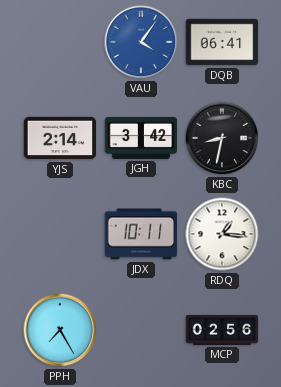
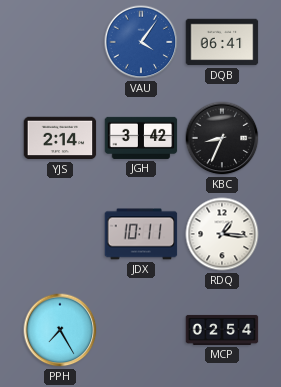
KBC: 8:32 -> 8:34 (222, 138)
MCP: 02:56 -> 02:54 (222, 330)
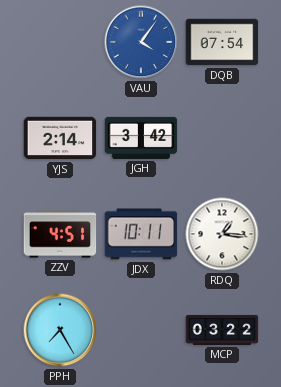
DQB: 06:41 -> 07:54 (222, 42)
KBC: 8:34 -> none (222, 138)
ZZV: none -> 4:51 (60, 234)
MCP: 02:54 -> 03:22 (222, 330)
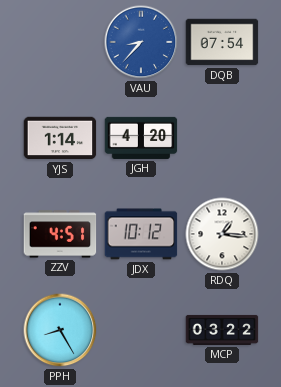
VAU: 4:06 -> 8:37 (141, 42)
YJS: 2:14 -> 1:14 (60, 138)
JGH: 3:42 -> 4:20 (141, 138)
JDX: 10:11 -> 10:12 (141, 234)
PPH: 7:25 -> 8:25 (60, 330)
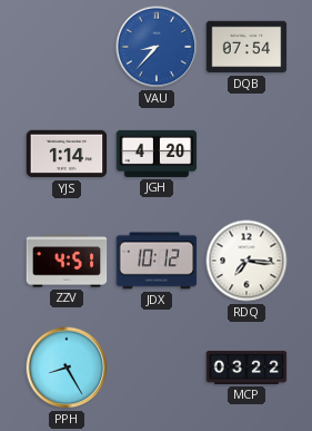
RDQ: 1:16 -> 7:16 (246, 261)
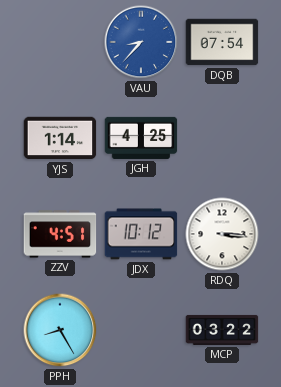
JGH: 4:20 -> 4:25 (141, 138)
RDQ: 7:16 -> 3:16 (222, 234)
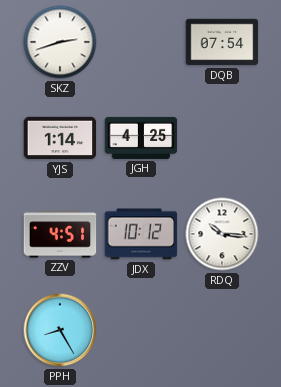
SKZ: none -> 2:42 (60, 42)
VAU: 8:37 -> none (141, 42)
RDQ: 3:16 -> 10:16 (222, 234)
MCP: 03:22 -> none (222, 330)
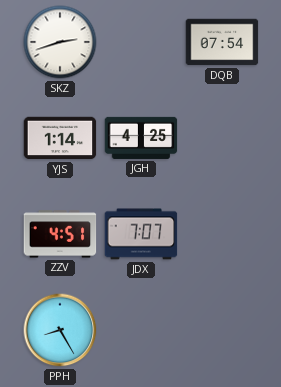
JDX: 10:12 -> 7:07 (141, 234)
RDQ: 10:16 -> none (222, 234)
